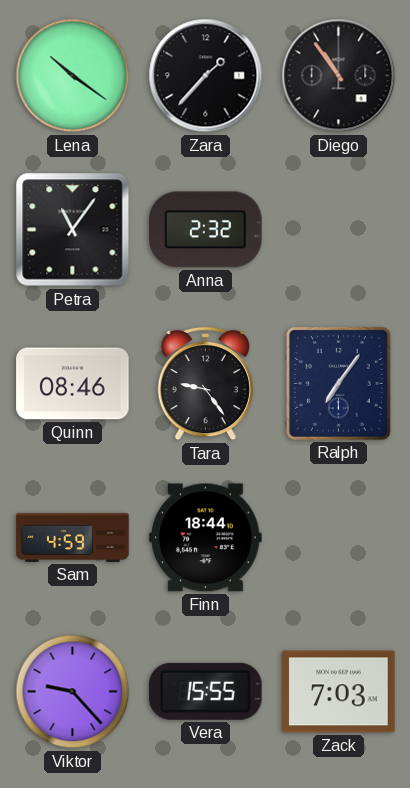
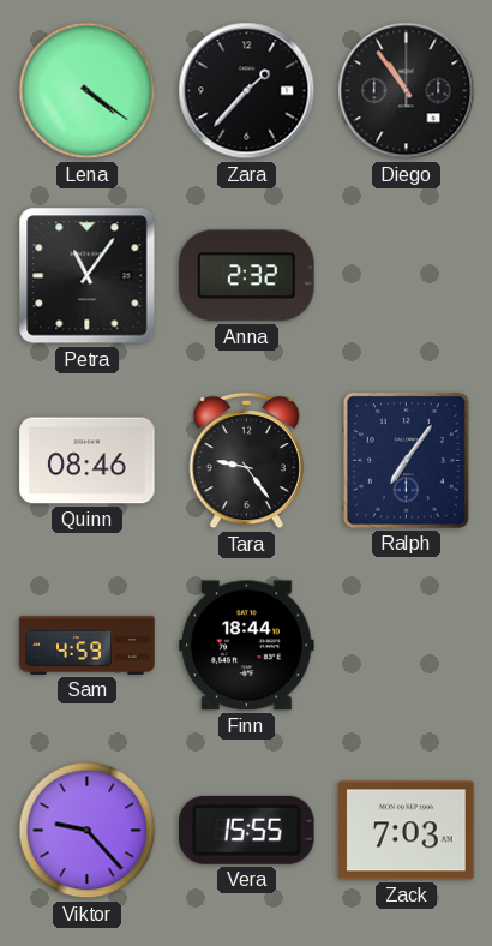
Lena: 10:21 -> 4:21 (88, 91)
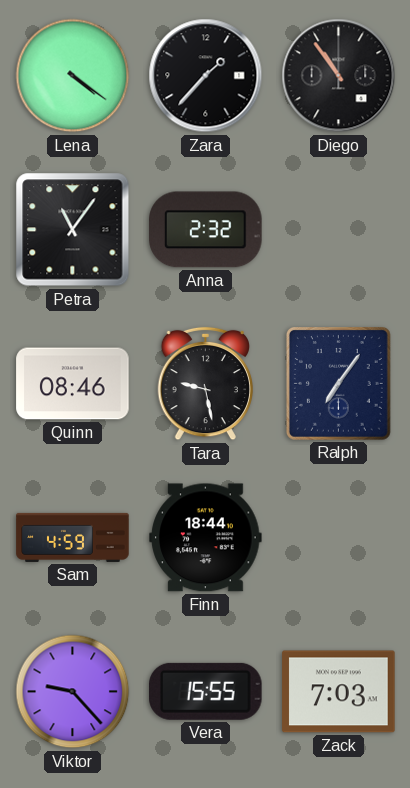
Tara: 9:24 -> 9:28 (205, 384)
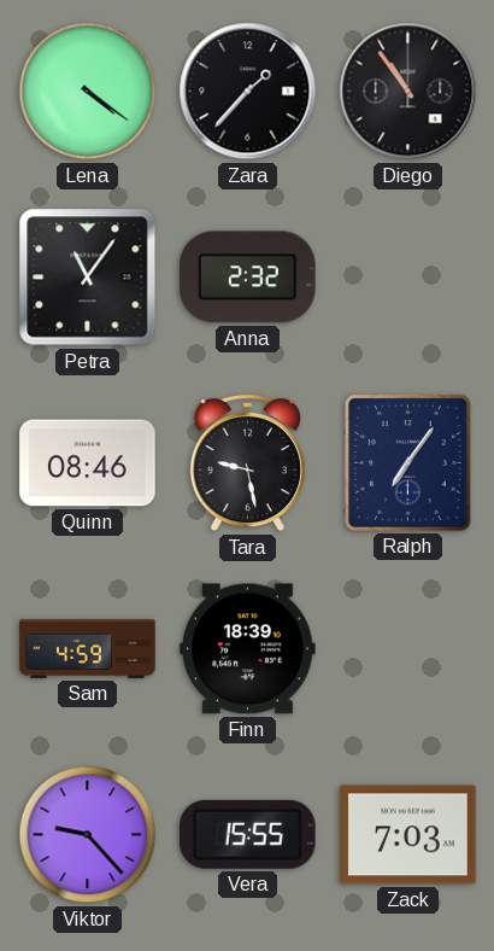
Finn: 18:44 -> 18:39 (248, 649)
